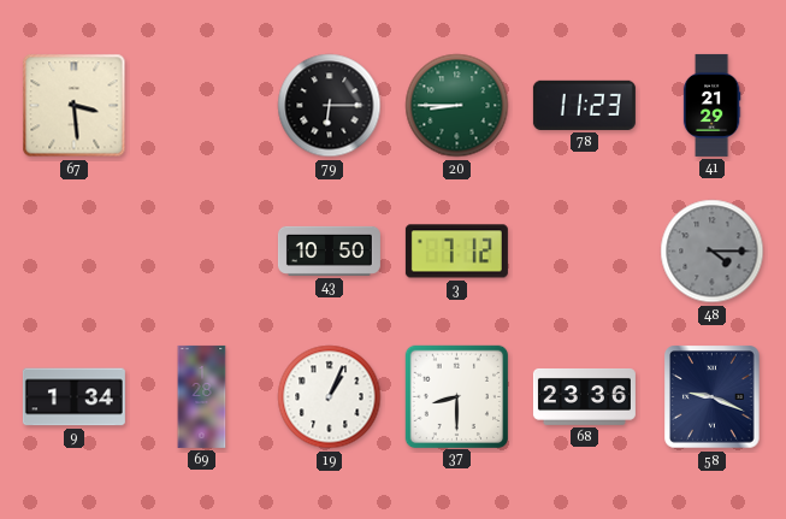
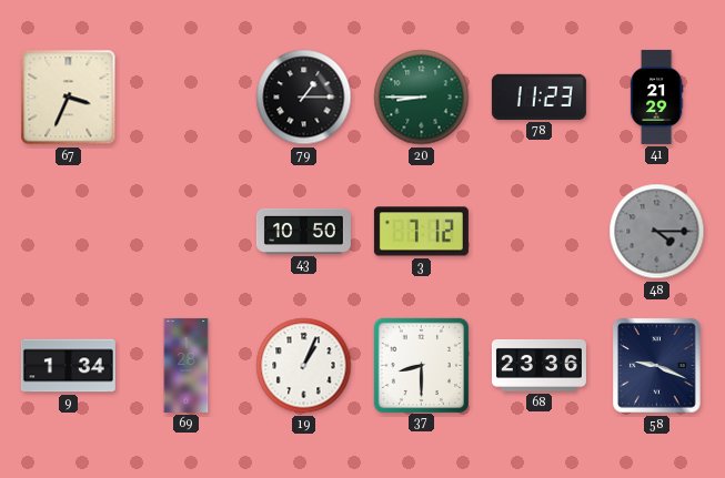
67: 3:29 -> 3:34 (69, 98)
79: 6:15 -> 1:15 (304, 98)
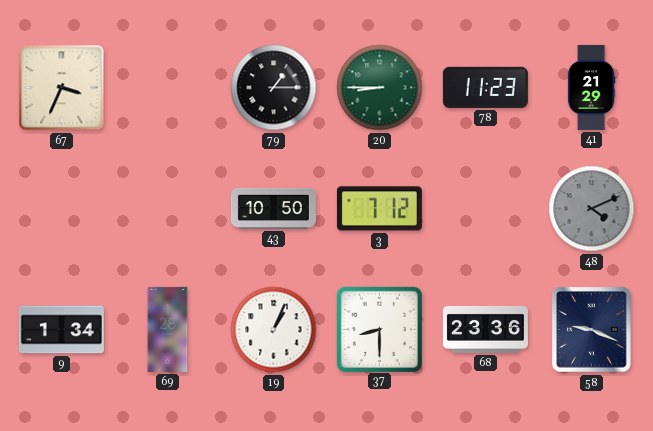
48: 4:15 -> 4:11 (592, 209)
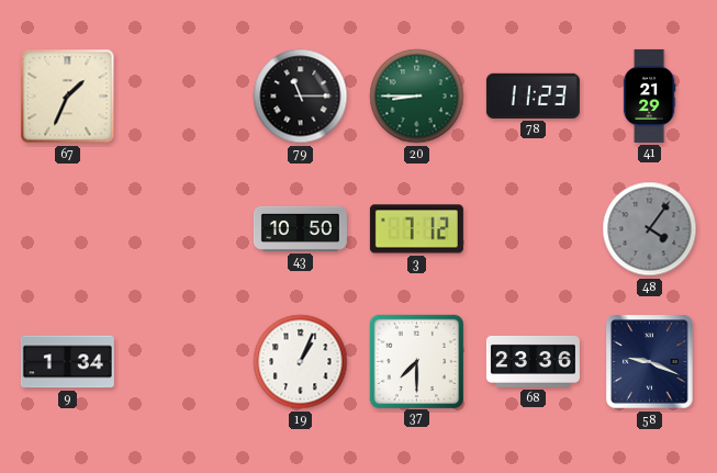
67: 3:34 -> 1:34 (68, 97)
79: 1:15 -> 11:15 (301, 97)
48: 4:11 -> 4:06 (650, 229)
69: 1:28 -> none (168, 329)
37: 8:30 -> 7:30 (416, 361)
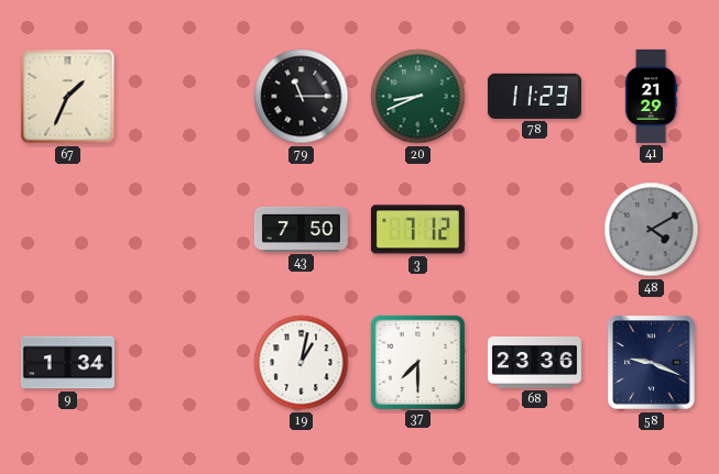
20: 8:45 -> 8:41 (418, 97)
43: 10:50 -> 7:50 (301, 229)
48: 4:06 -> 4:10 (652, 230)
19: 1:04 -> 1:02 (302, 363)
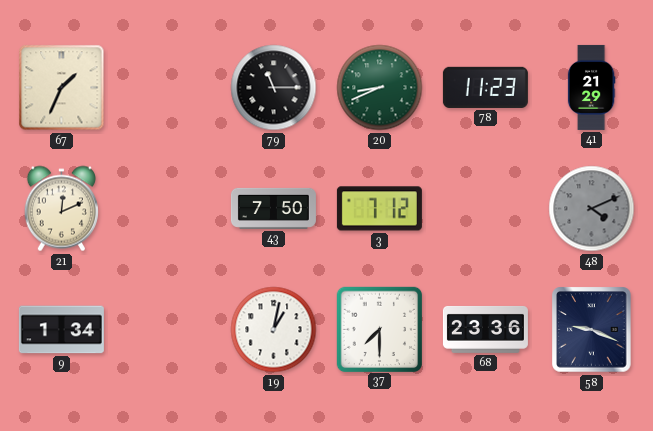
21: none -> 12:11 (61, 209)
48: 4:10 -> 4:11 (592, 209)
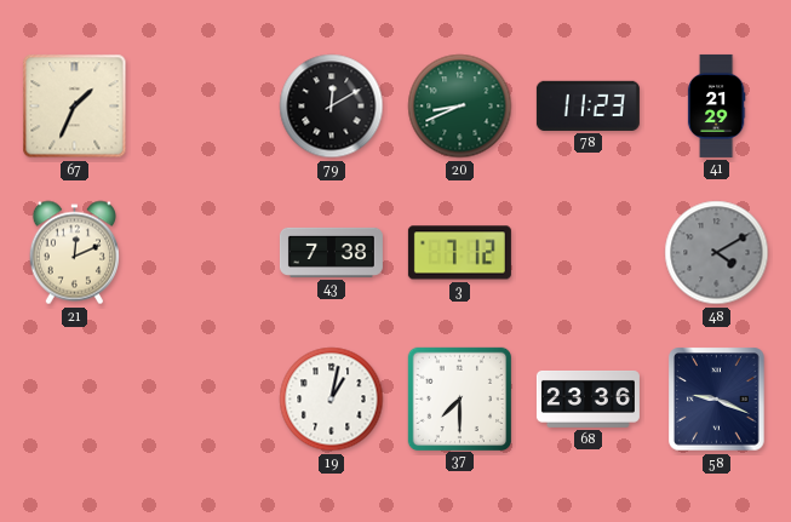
79: 11:15 -> 12:10 (332, 107)
43: 7:50 -> 7:38 (331, 252)
48: 4:11 -> 4:10 (717, 253)
9: 1:34 -> none (61, 330)
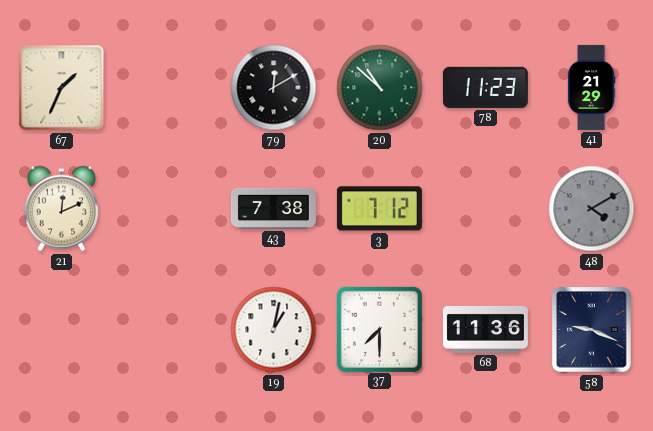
20: 8:41 -> 10:52 (380, 88)
68: 23:36 -> 11:36 (485, 329)
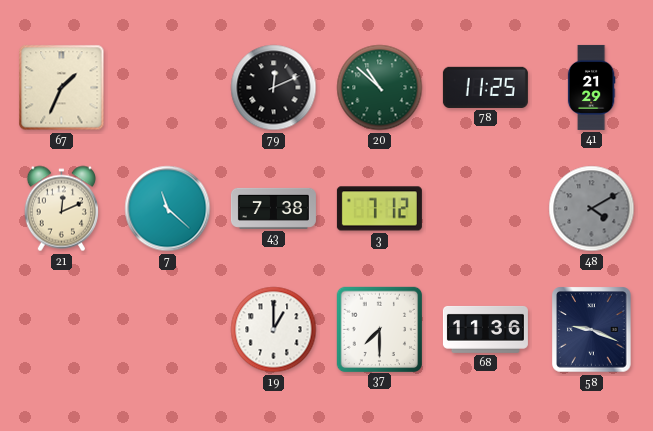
79: 12:10 -> 12:11 (274, 88)
78: 11:23 -> 11:25 (485, 87)
7: none -> 11:22 (168, 209)
19: 1:02 -> 1:00 (274, 330)
